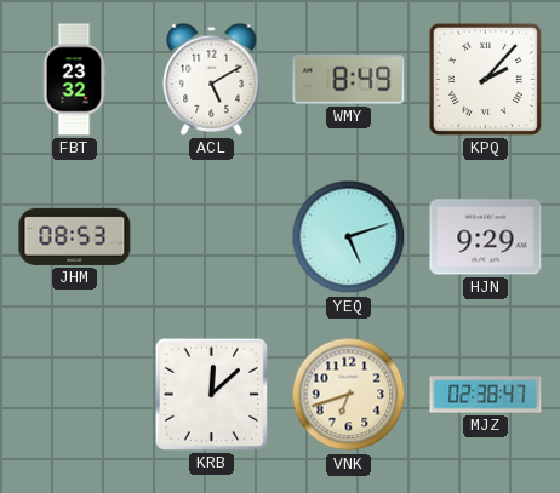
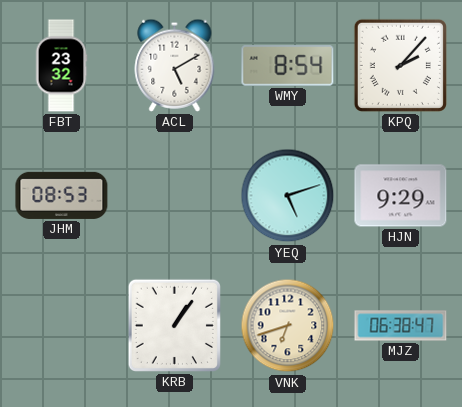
WMY: 8:49 -> 8:54 (288, 66)
KRB: 12:08 -> 1:06 (174, 325)
MJZ: 02:38 -> 06:38 (401, 326)
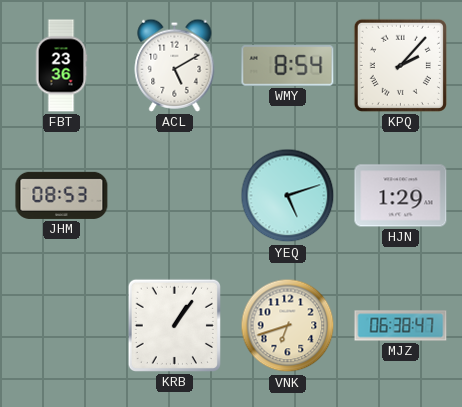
FBT: 23:32 -> 23:36 (61, 66)
HJN: 9:29 -> 1:29 (401, 196)
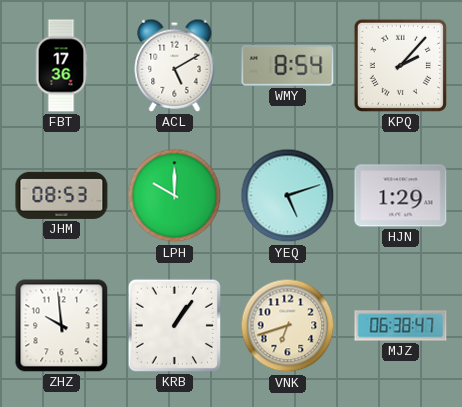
FBT: 23:36 -> 17:36 (61, 66)
LPH: none -> 10:00 (175, 196)
ZHZ: none -> 9:59 (62, 326)
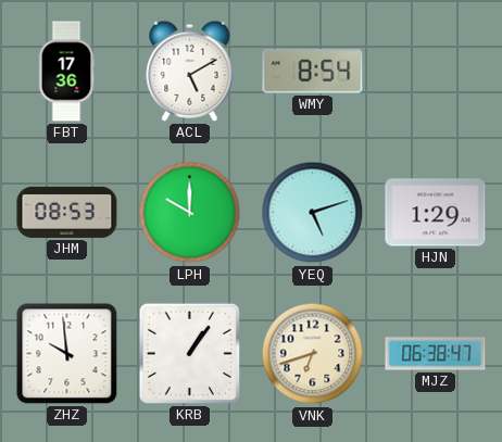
KPQ: 2:07 -> none (400, 65)
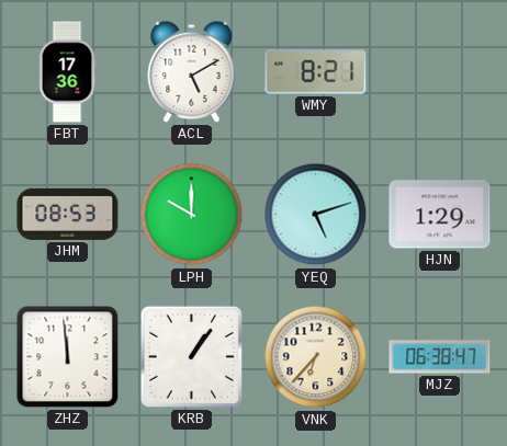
WMY: 8:54 -> 8:21 (316, 72)
ZHZ: 9:59 -> 11:59 (68, 357)
VNK: 6:42 -> 6:37 (316, 357)
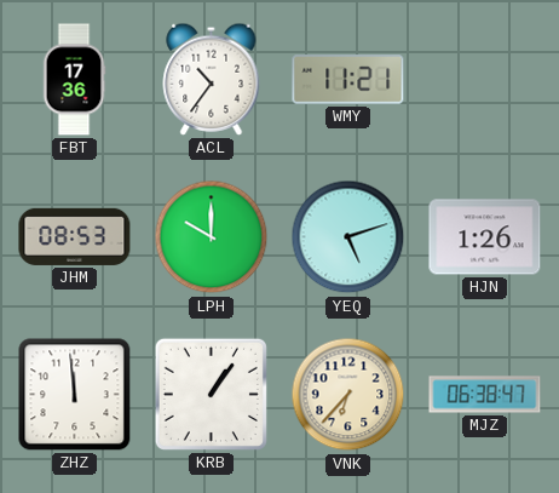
ACL: 5:10 -> 10:36 (212, 79)
WMY: 8:21 -> 11:21 (348, 80)
HJN: 1:29 -> 1:26 (485, 237)
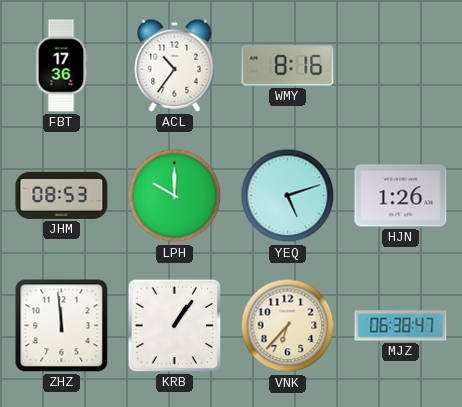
WMY: 11:21 -> 8:16 (288, 66)
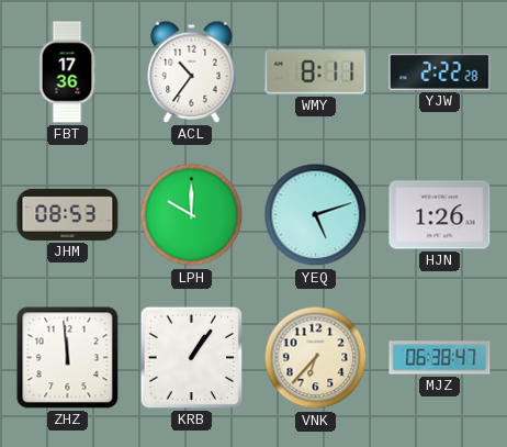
WMY: 8:16 -> 8:11 (316, 72)
YJW: none -> 2:22 (440, 71)
